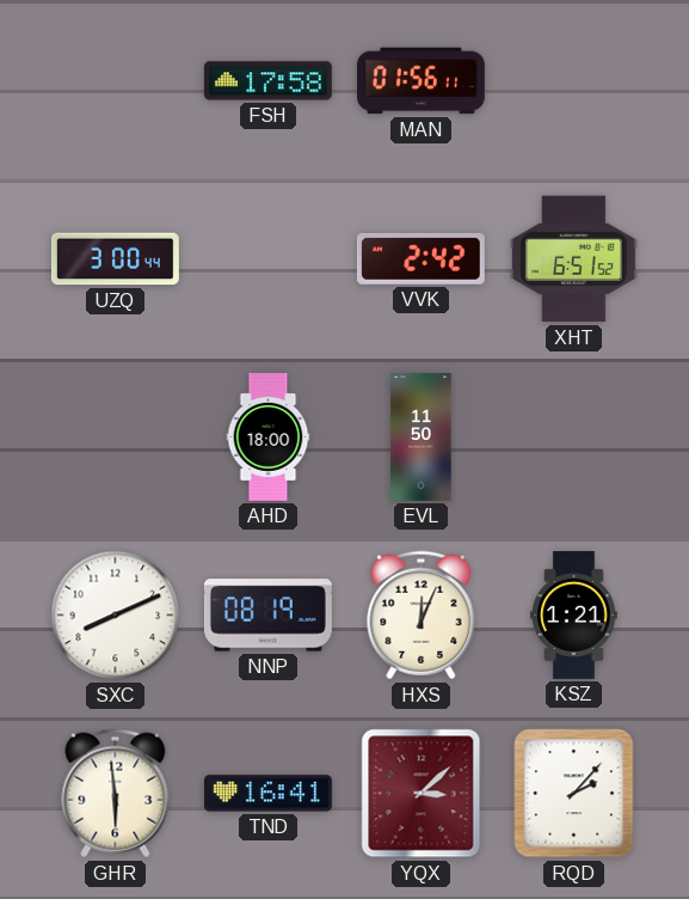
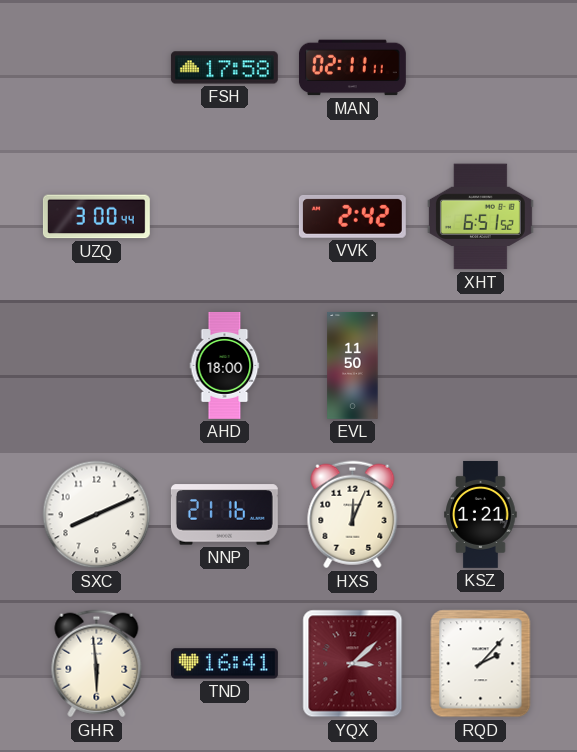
MAN: 01:56 -> 02:11 (352, 68)
NNP: 08:19 -> 21:16 (224, 515)
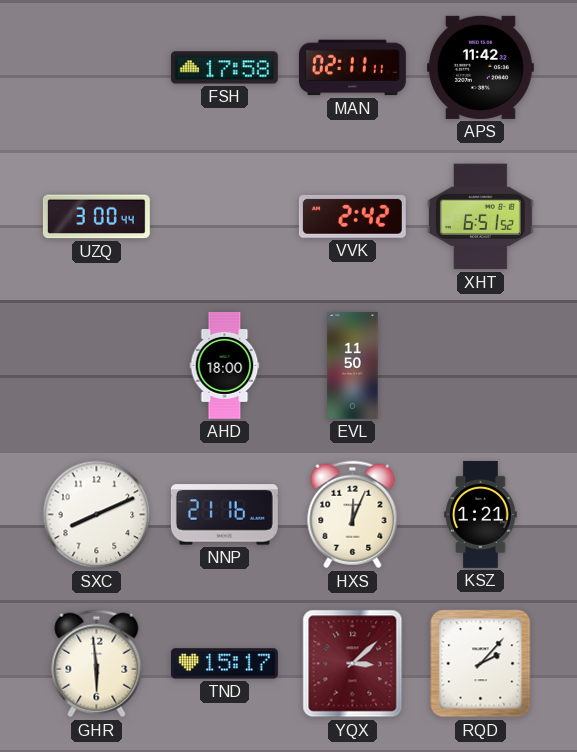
APS: none -> 11:42 (480, 67)
TND: 16:41 -> 15:17 (224, 664)
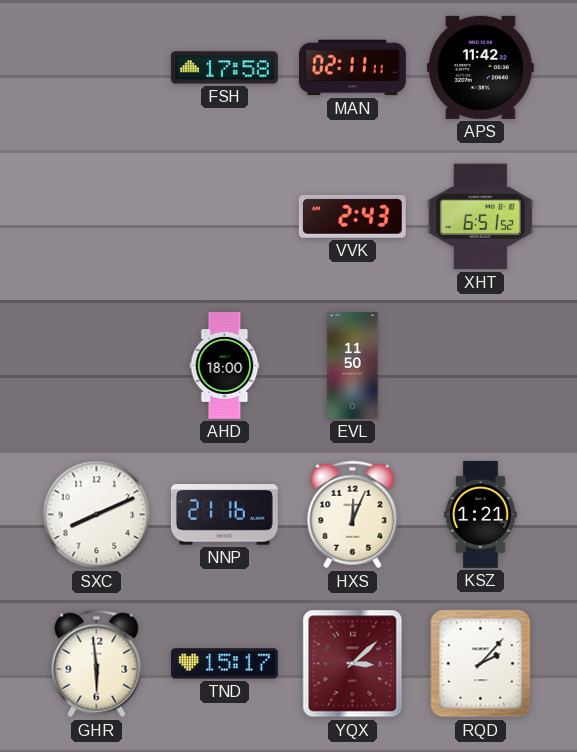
UZQ: 3:00 -> none (96, 217)
VVK: 2:42 -> 2:43 (352, 216)
